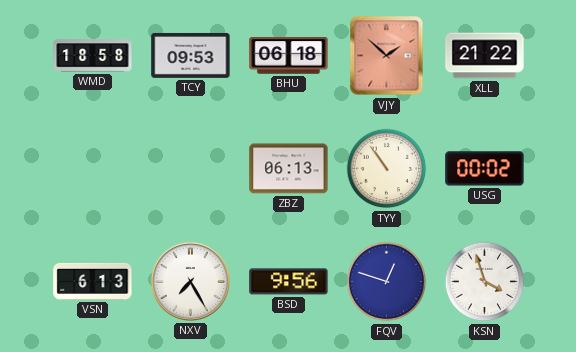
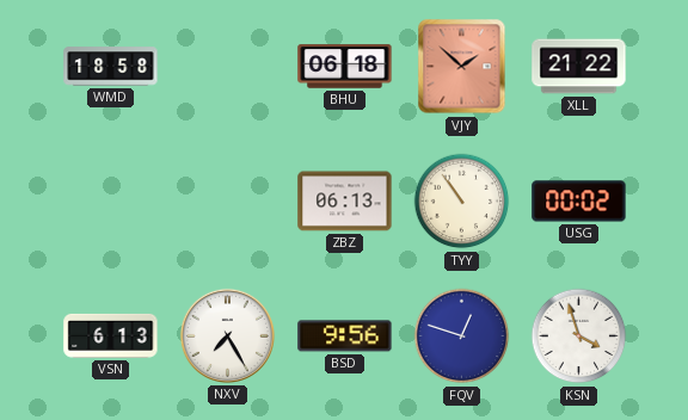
TCY: 09:53 -> none (191, 55)
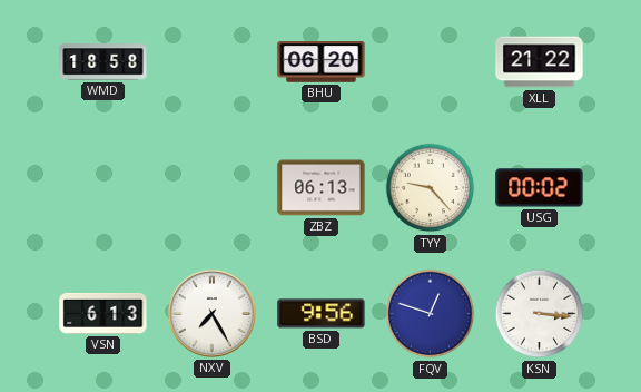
BHU: 06:18 -> 06:20 (322, 62)
VJY: 1:52 -> none (462, 67)
TYY: 10:54 -> 9:23 (431, 188)
KSN: 3:57 -> 3:16 (540, 314)
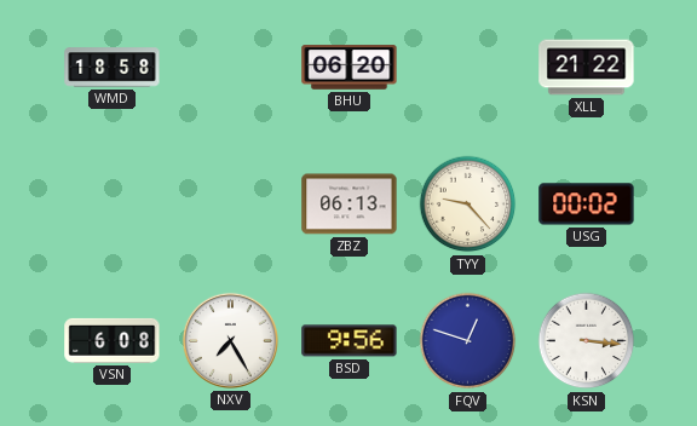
VSN: 6:13 -> 6:08 (113, 340)
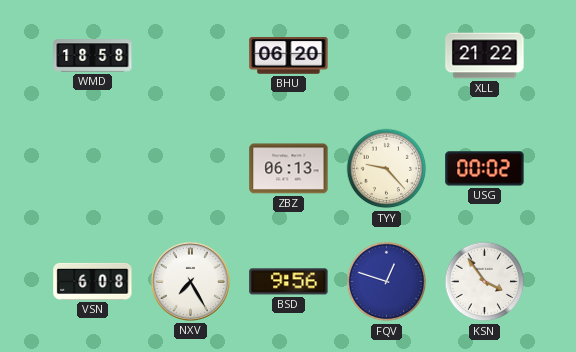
KSN: 3:16 -> 3:54 (485, 282)
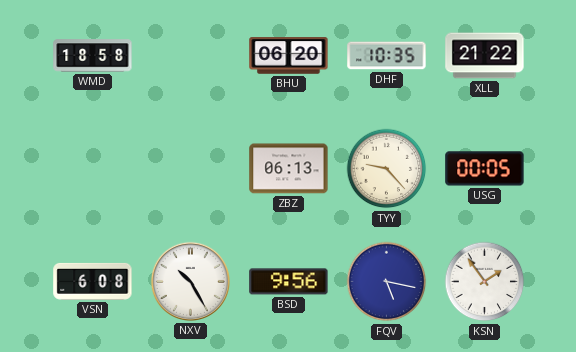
DHF: none -> 10:35 (387, 56)
USG: 00:02 -> 00:05 (485, 169)
NXV: 7:25 -> 10:25 (190, 281)
FQV: 12:48 -> 5:17 (387, 282)
KSN: 3:54 -> 1:54 (485, 282)
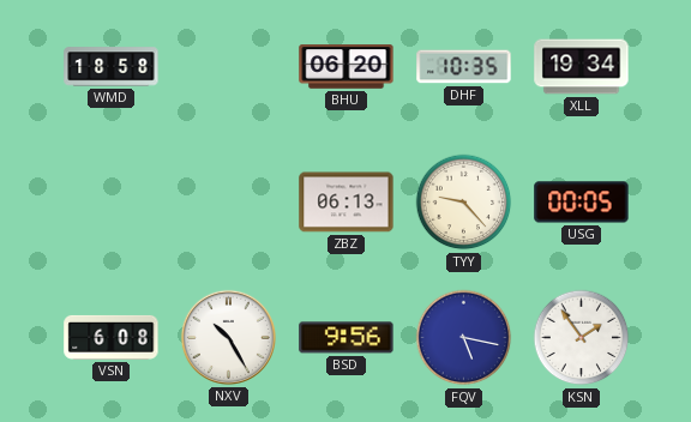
XLL: 21:22 -> 19:34 (582, 67)
